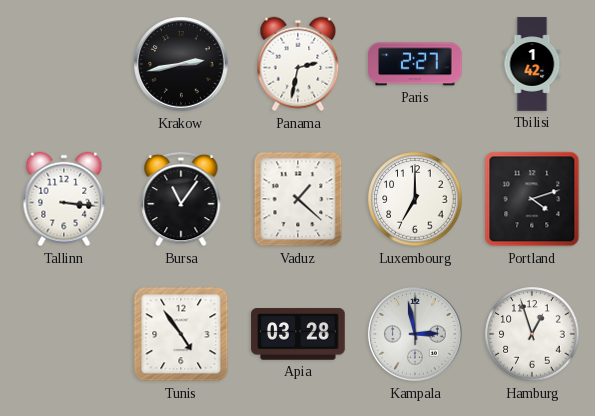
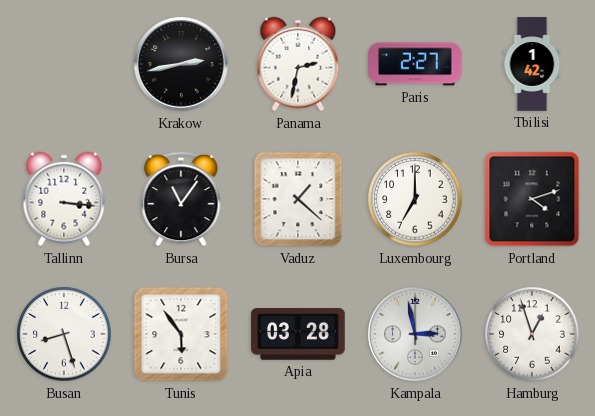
Busan: none -> 8:27 (64, 334)
Tunis: 4:54 -> 5:54 (181, 334)
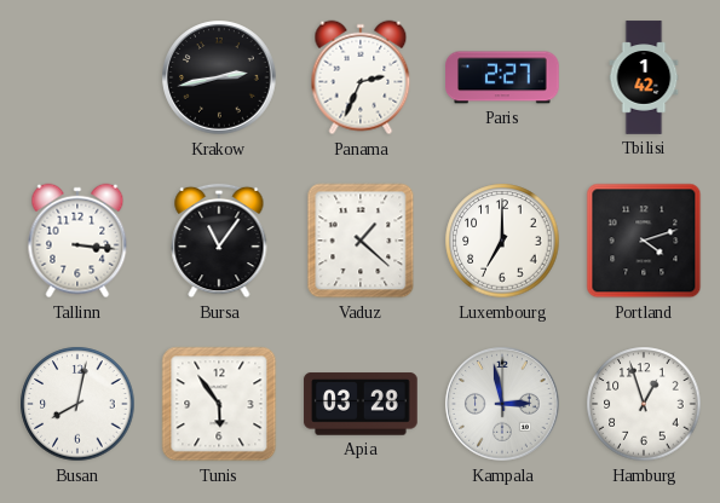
Panama: 2:32 -> 2:34 (361, 77)
Busan: 8:27 -> 8:02 (77, 404)
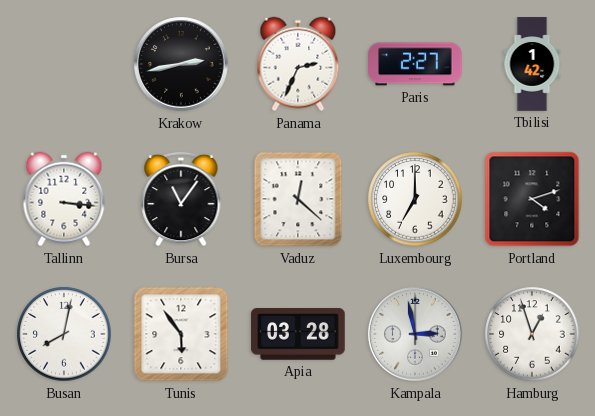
Vaduz: 1:22 -> 12:22 (298, 199)
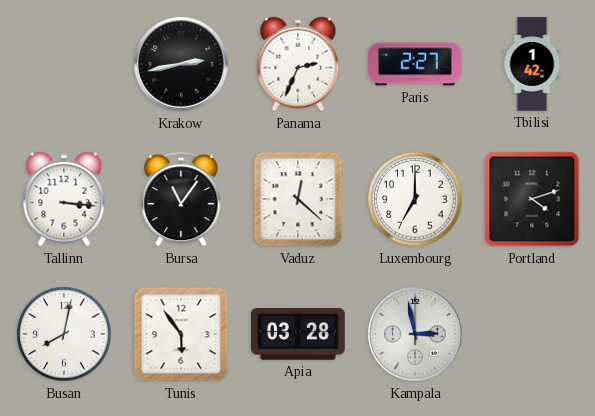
Hamburg: 12:57 -> none (532, 334)
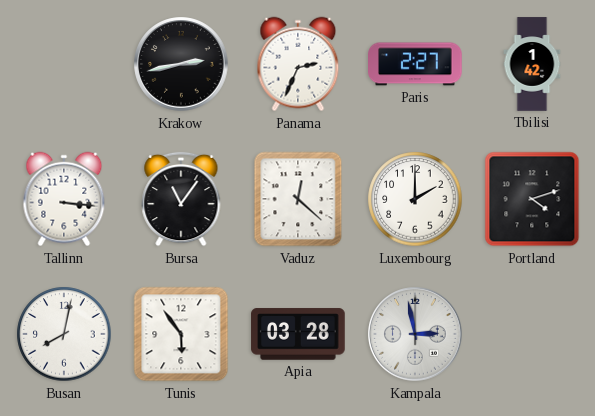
Luxembourg: 7:00 -> 2:00 (415, 199)
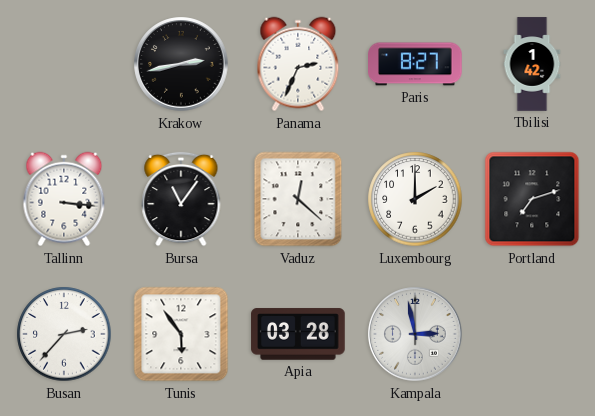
Paris: 2:27 -> 8:27 (415, 64)
Portland: 4:12 -> 7:12 (532, 199)
Busan: 8:02 -> 2:37 (64, 334)
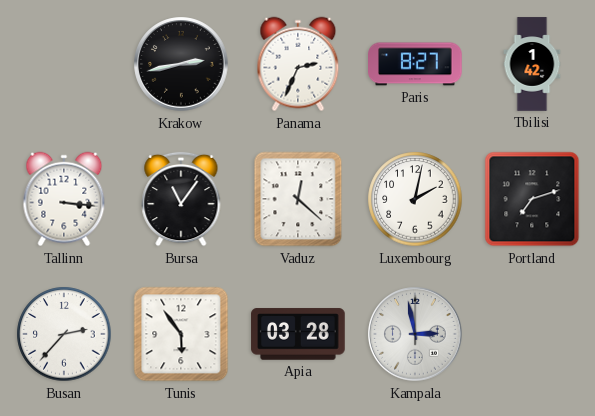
Luxembourg: 2:00 -> 2:02 (415, 199)
